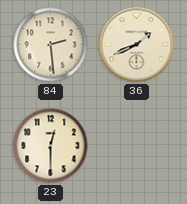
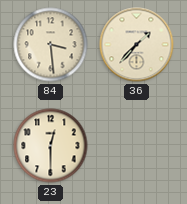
84: 2:29 -> 3:29 (51, 45)
36: 1:41 -> 1:37 (137, 45)
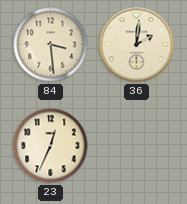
36: 1:37 -> 2:01 (137, 45)
23: 12:30 -> 12:34 (51, 146)
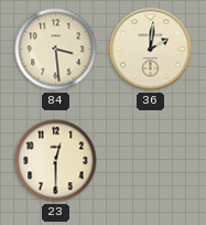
23: 12:34 -> 12:30 (56, 161)
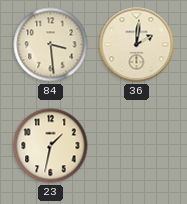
23: 12:30 -> 1:32 (51, 146)
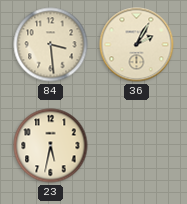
36: 2:01 -> 2:05 (137, 45)
23: 1:32 -> 5:32 (51, 146)
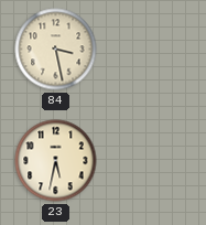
84: 3:29 -> 3:28 (56, 50)
36: 2:05 -> none (137, 45)
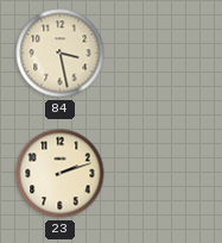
23: 5:32 -> 2:12 (61, 174)
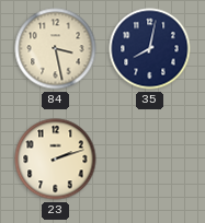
35: none -> 8:02 (150, 49)
